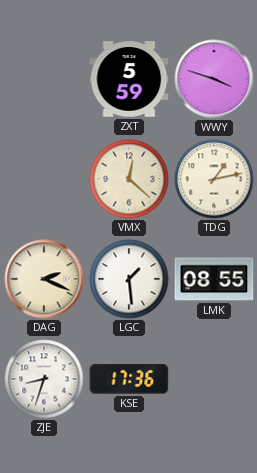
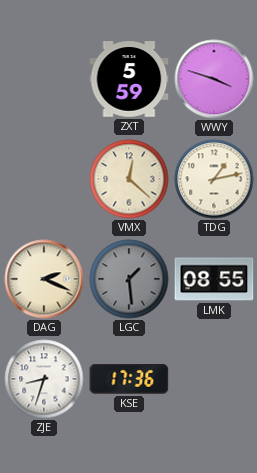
LGC dial: white -> grey (129, 279)
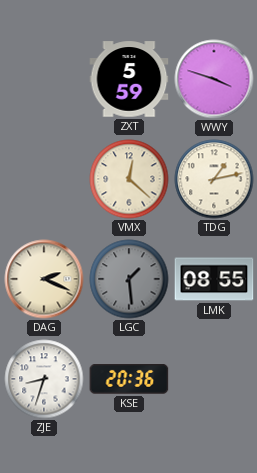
KSE: 17:36 -> 20:36 (129, 380)
